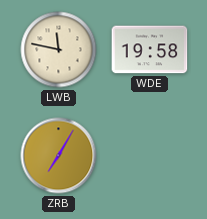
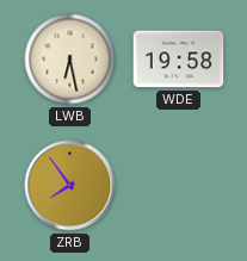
LWB: 11:47 -> 6:28 (70, 60)
ZRB: 7:05 -> 7:54 (70, 186)
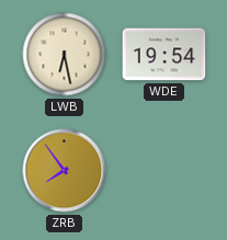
WDE: 19:58 -> 19:54 (164, 55)
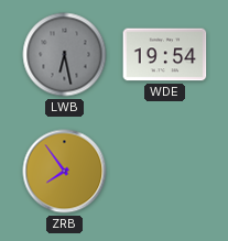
LWB dial: cream -> grey (65, 55)
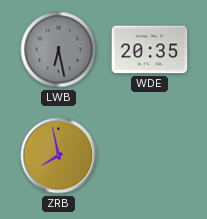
WDE: 19:54 -> 20:35 (150, 50)
ZRB: 7:54 -> 7:58 (59, 156)
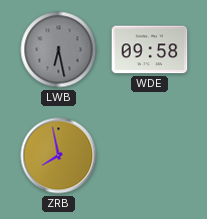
WDE: 20:35 -> 09:58 (150, 50)
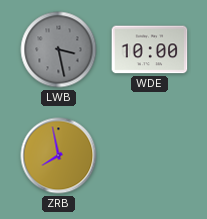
LWB: 6:28 -> 3:28 (59, 50)
WDE: 09:58 -> 10:00 (150, 50)
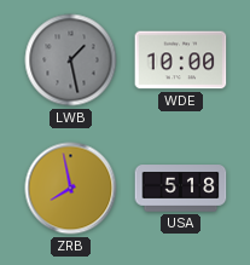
LWB: 3:28 -> 1:28 (71, 61)
USA: none -> 5:18 (181, 189)
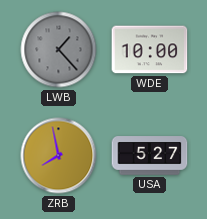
LWB: 1:28 -> 1:23 (59, 50)
USA: 5:18 -> 5:27 (150, 156)
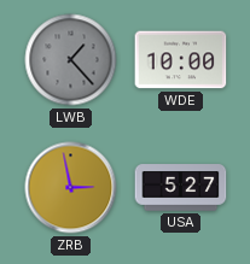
ZRB: 7:58 -> 2:58 (71, 188)
